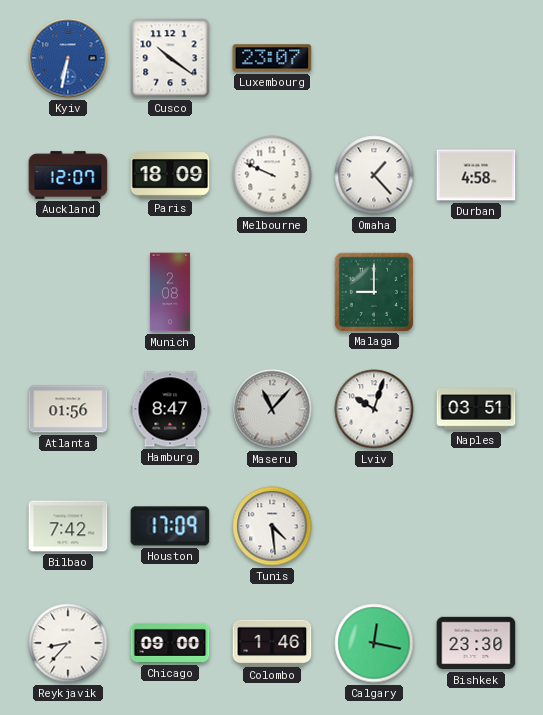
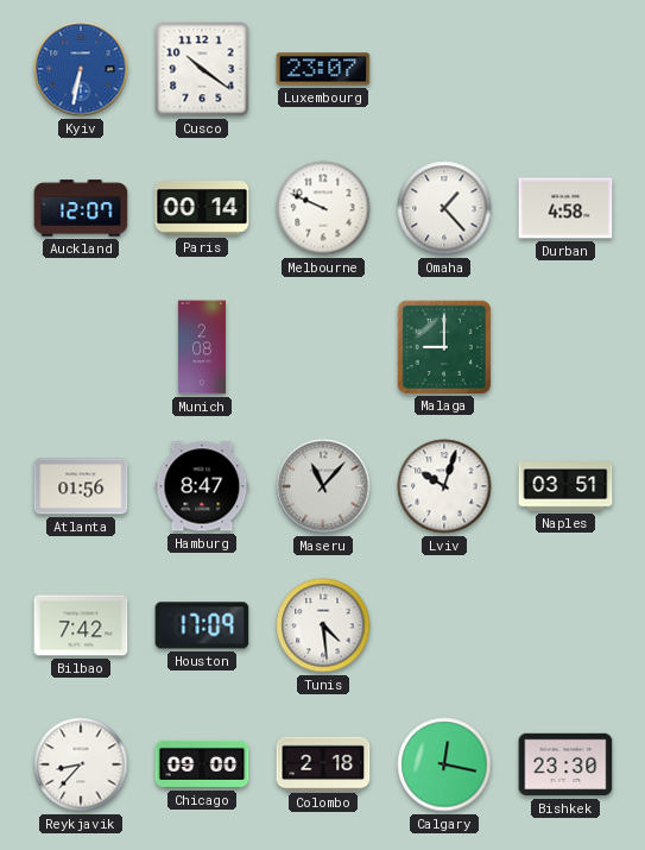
Paris: 18:09 -> 00:14 (202, 208)
Colombo: 1:46 -> 2:18 (323, 763)
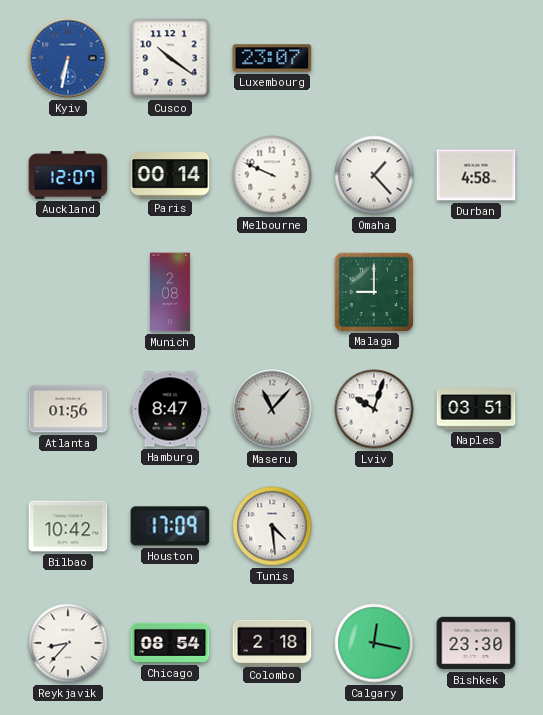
Bilbao: 7:42 -> 10:42 (68, 526)
Chicago: 09:00 -> 08:54 (170, 643)
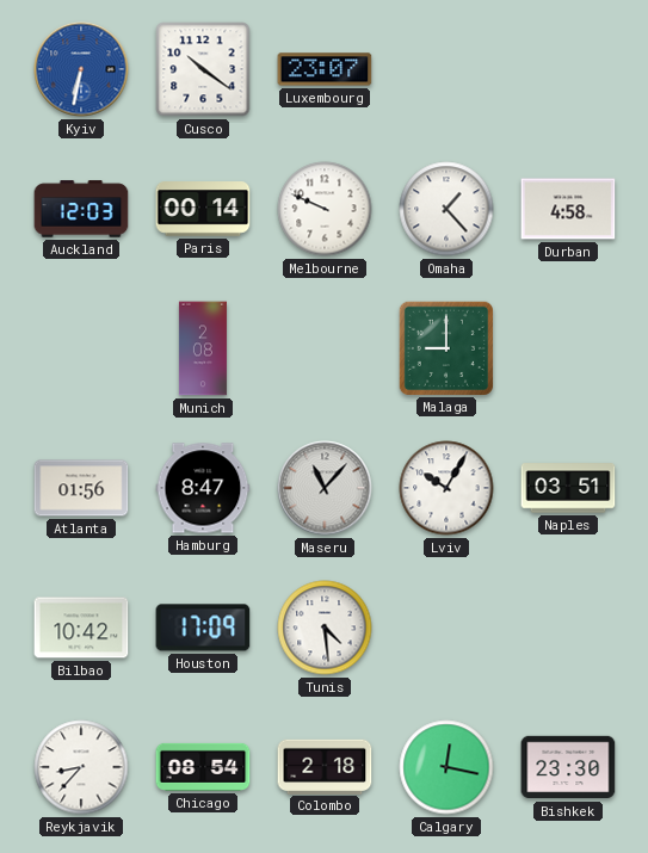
Auckland: 12:07 -> 12:03 (81, 209)
Lviv: 10:03 -> 10:05 (446, 488)
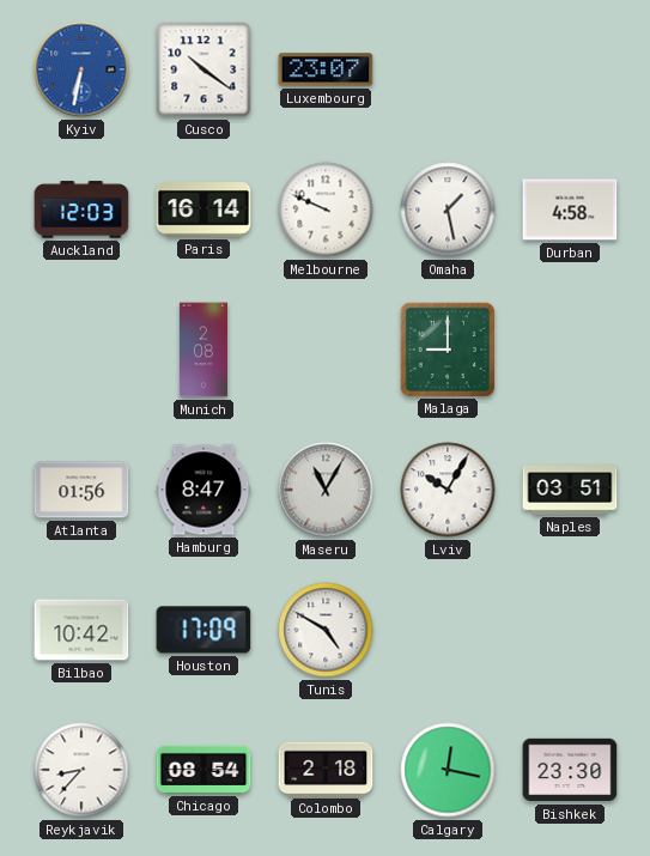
Paris: 00:14 -> 16:14 (203, 210)
Omaha: 1:23 -> 1:28 (448, 210)
Maseru: 11:07 -> 11:05 (326, 490)
Tunis: 4:29 -> 4:50 (326, 630)
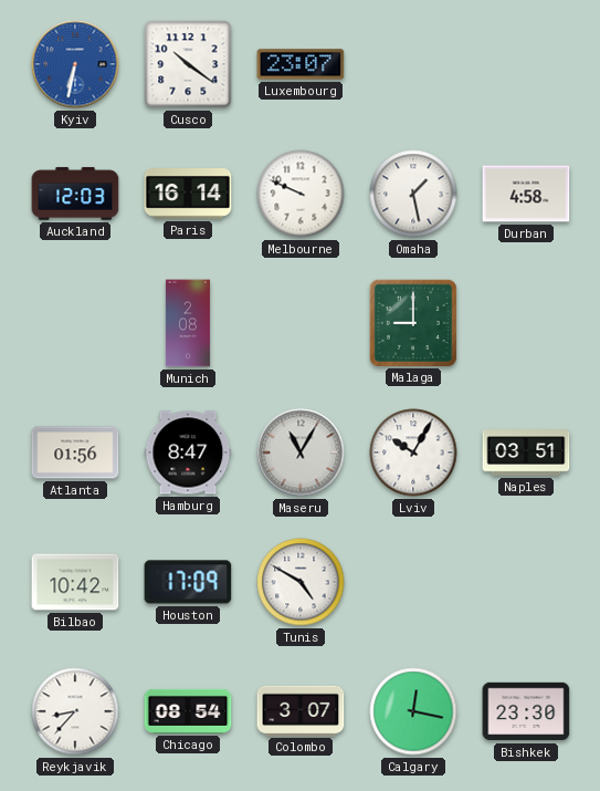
Colombo: 2:18 -> 3:07 (301, 710)
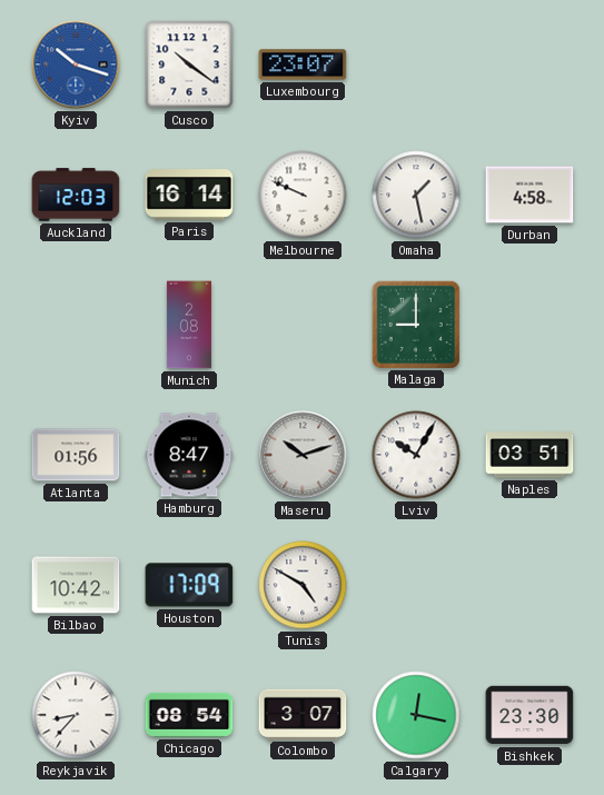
Kyiv: 6:32 -> 10:18 (76, 64)
Maseru: 11:05 -> 10:12 (303, 455)
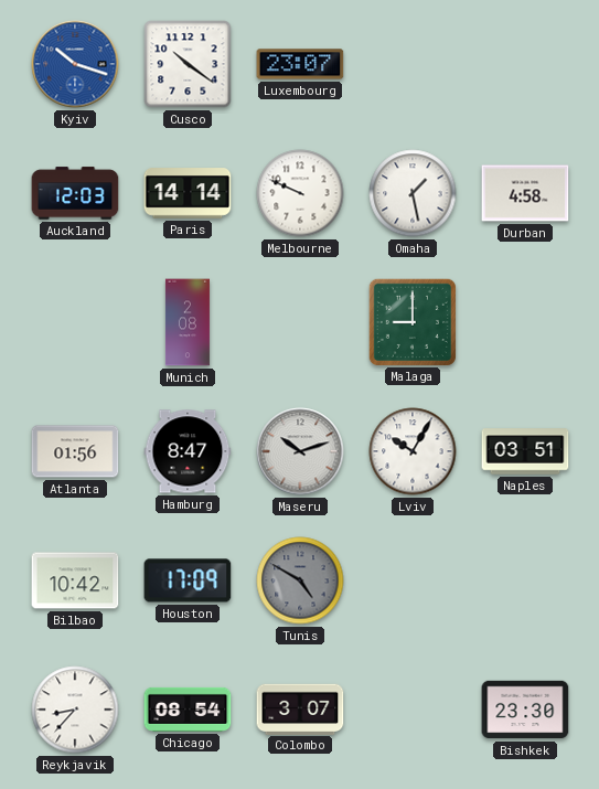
Paris: 16:14 -> 14:14 (188, 193)
Tunis dial: white -> grey (300, 580)
Calgary: 12:17 -> none (416, 715)
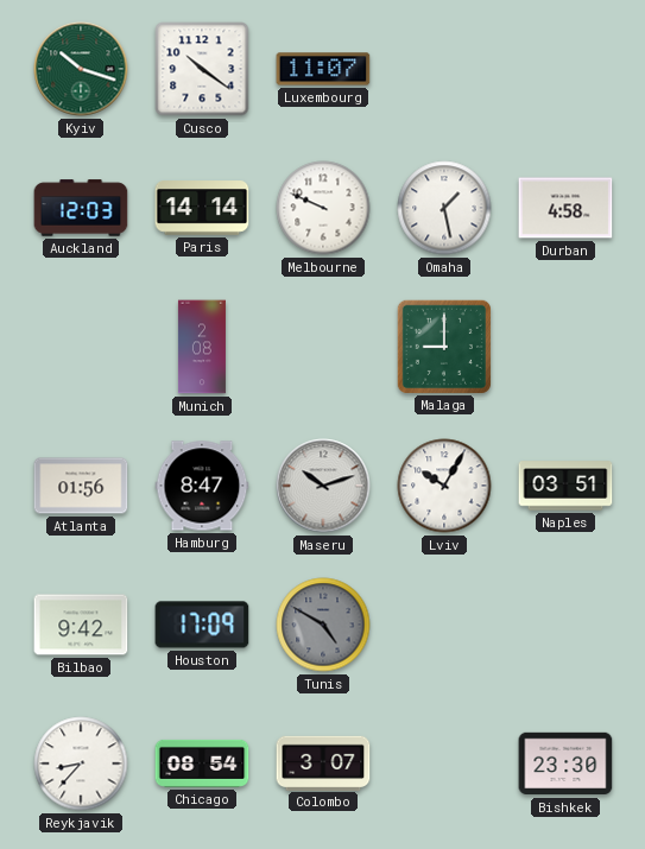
Kyiv dial: blue -> green (81, 69)
Luxembourg: 23:07 -> 11:07 (323, 69)
Bilbao: 10:42 -> 9:42 (81, 625)
